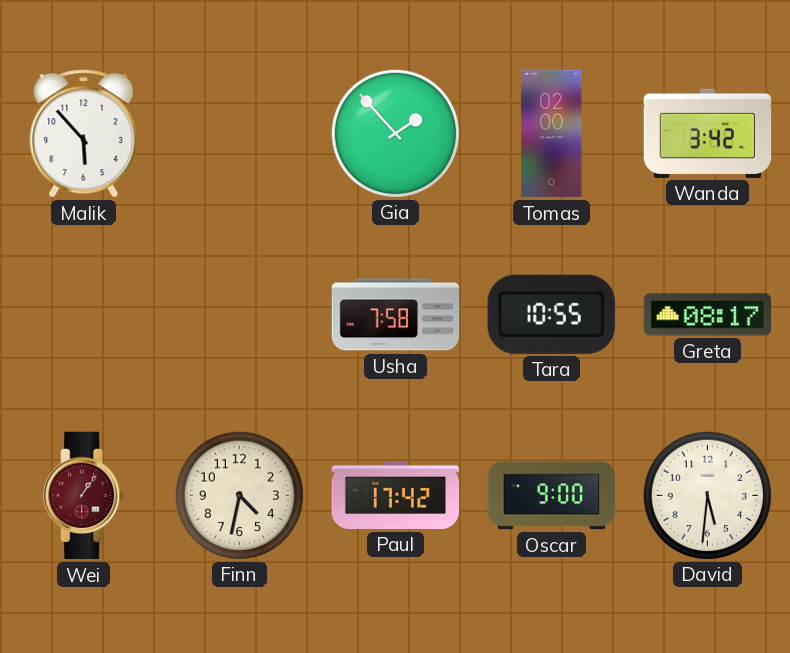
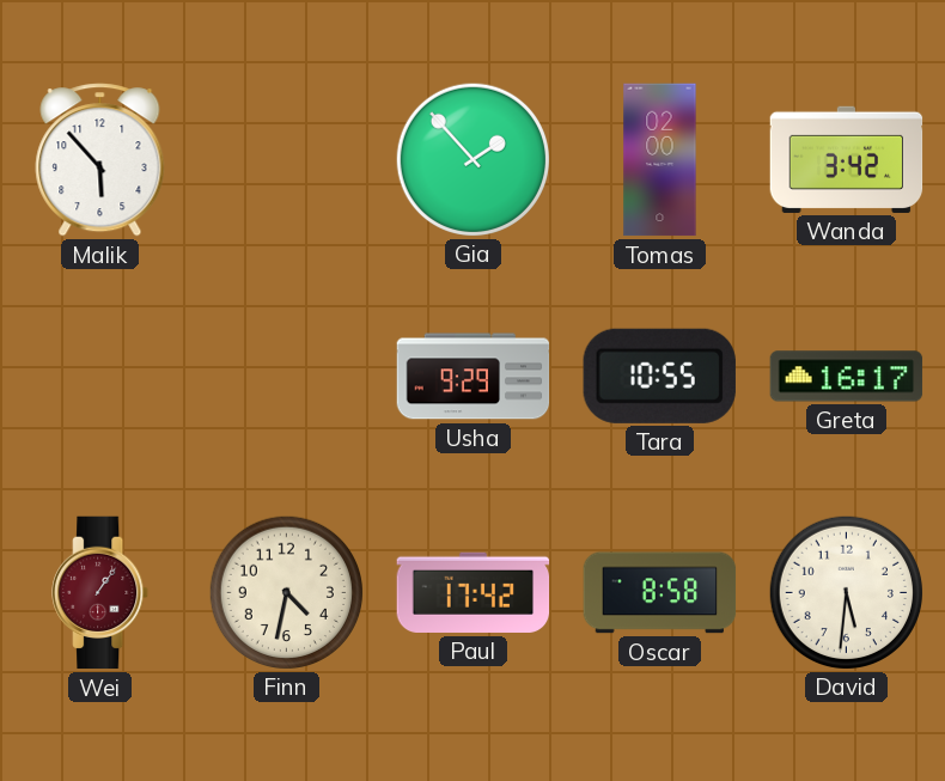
Usha: 7:58 -> 9:29 (474, 377)
Greta: 08:17 -> 16:17 (847, 377)
Oscar: 9:00 -> 8:58 (660, 593)
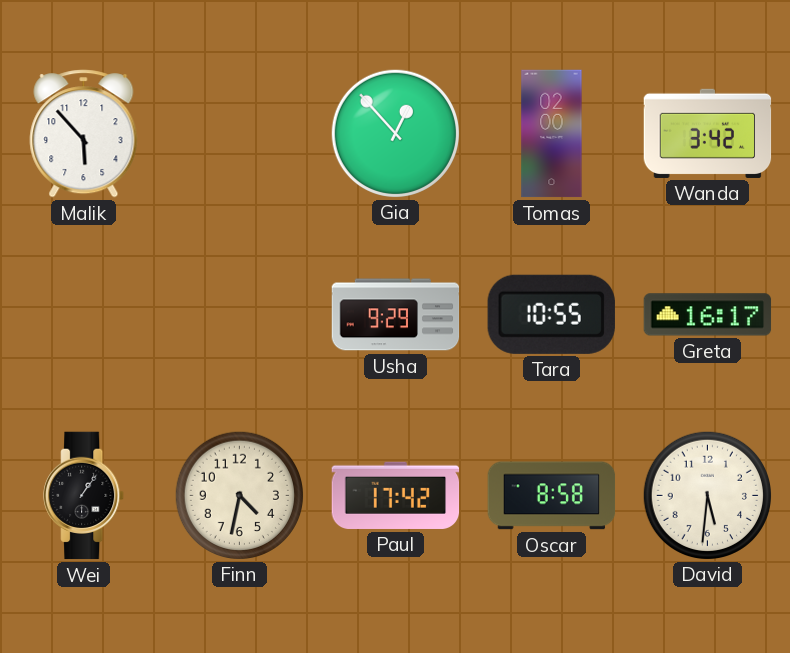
Gia: 1:53 -> 12:53 (395, 133)
Wei dial: burgundy -> black (84, 496)
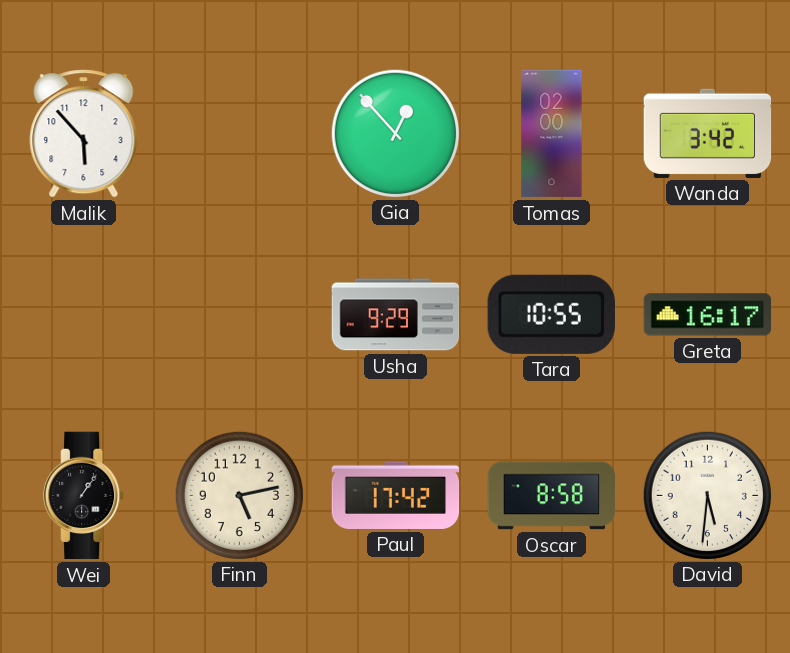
Finn: 4:32 -> 5:13 (239, 495)
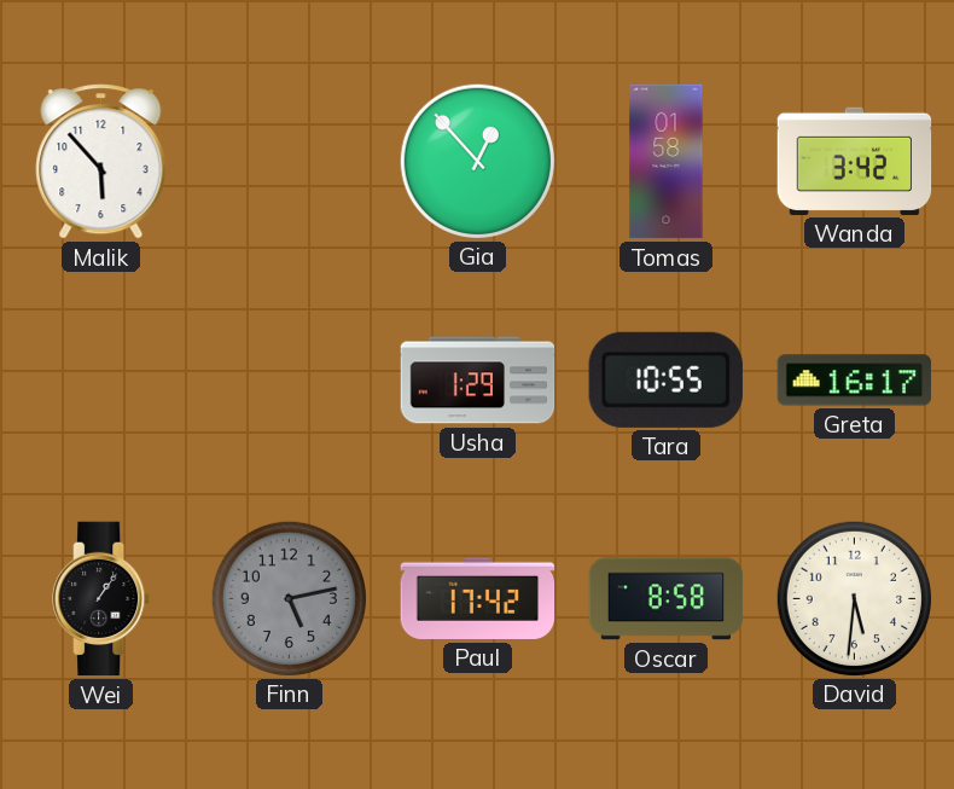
Tomas: 02:00 -> 01:58 (667, 162)
Usha: 9:29 -> 1:29 (478, 381)
Finn dial: cream -> grey (289, 598)
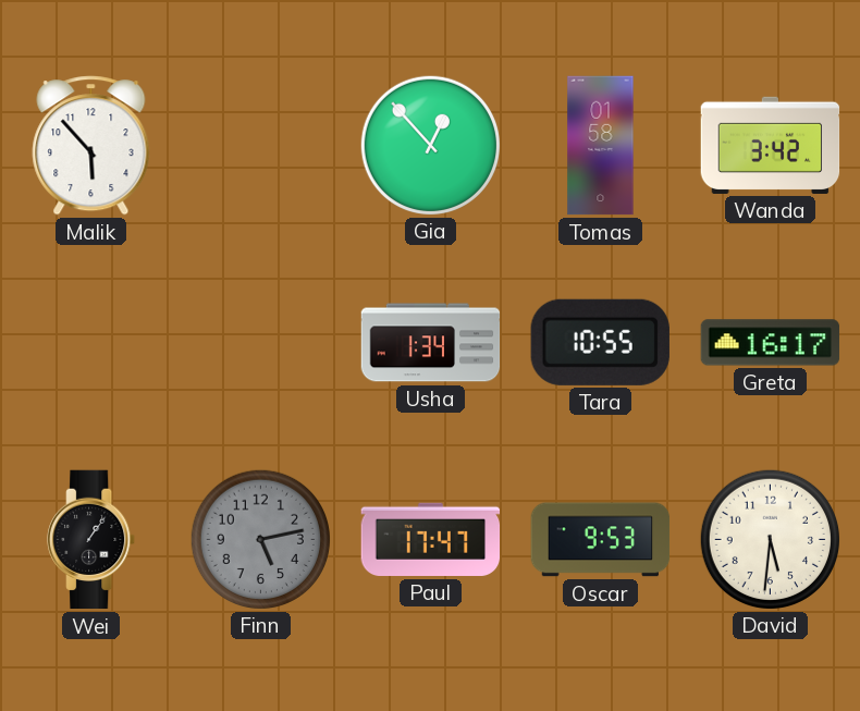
Usha: 1:29 -> 1:34 (431, 343)
Paul: 17:42 -> 17:47 (431, 539)
Oscar: 8:58 -> 9:53 (601, 540)
